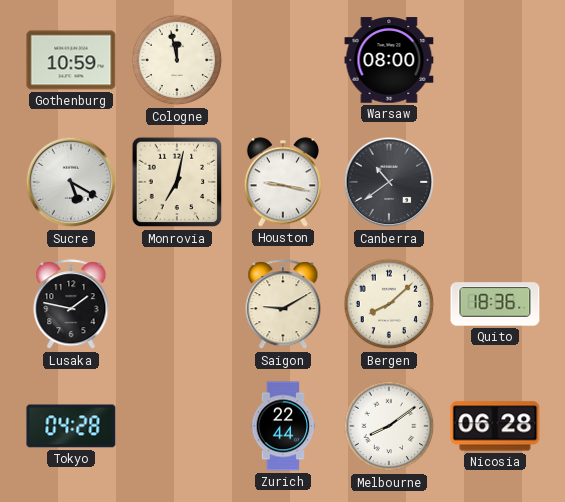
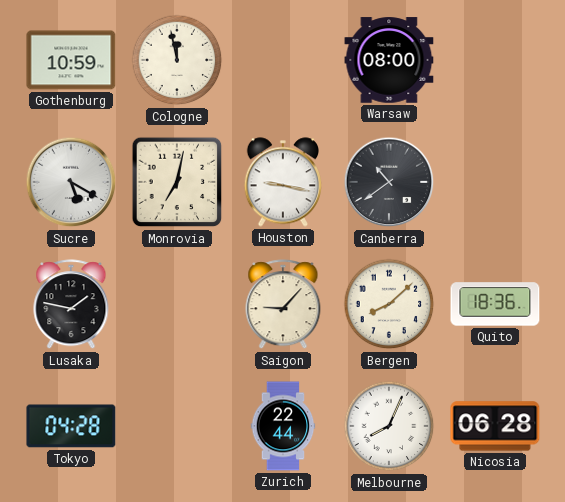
Saigon: 9:10 -> 9:07 (283, 305)
Melbourne: 8:09 -> 8:04 (389, 426)
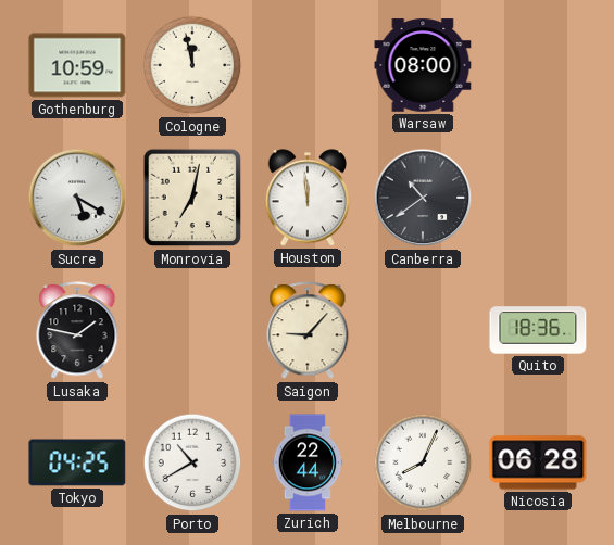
Houston: 9:17 -> 11:59 (306, 198)
Bergen: 8:08 -> none (389, 304)
Tokyo: 04:28 -> 04:25 (77, 462)
Porto: none -> 10:40 (192, 462)
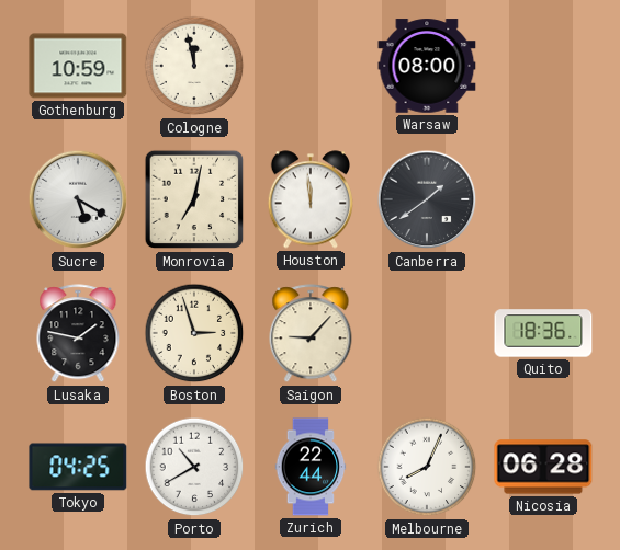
Canberra: 10:39 -> 1:39 (427, 199)
Boston: none -> 2:57 (194, 333)
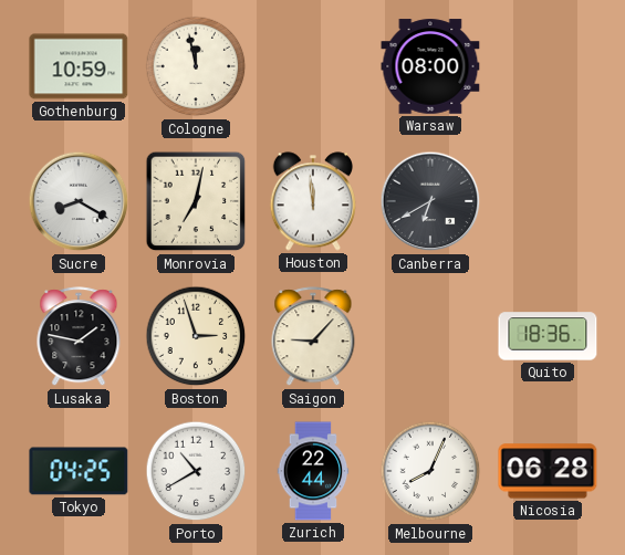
Sucre: 5:20 -> 8:20 (79, 201)
Canberra: 1:39 -> 6:40 (430, 201)
